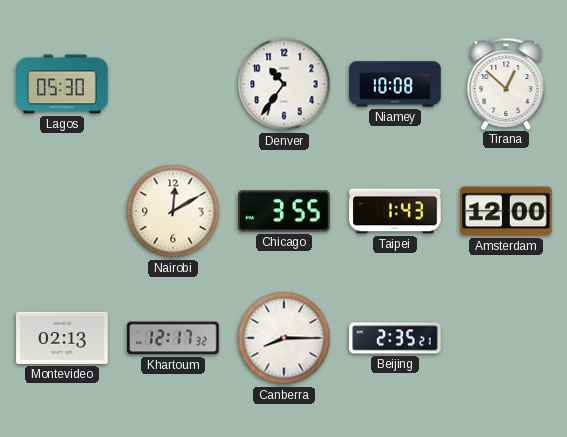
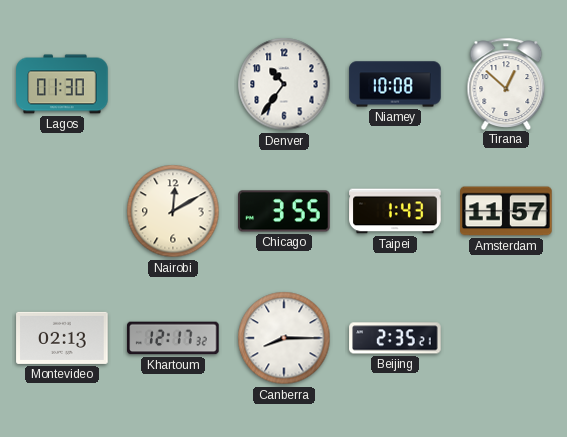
Lagos: 05:30 -> 01:30 (62, 84)
Amsterdam: 12:00 -> 11:57 (506, 211)
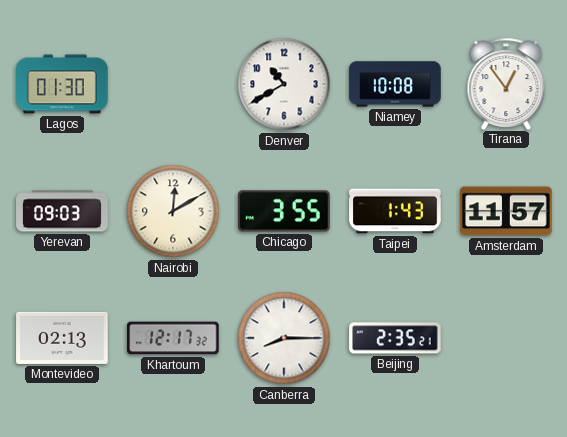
Denver: 10:36 -> 10:40 (284, 84)
Tirana: 12:52 -> 12:54 (506, 83)
Yerevan: none -> 09:03 (62, 211)
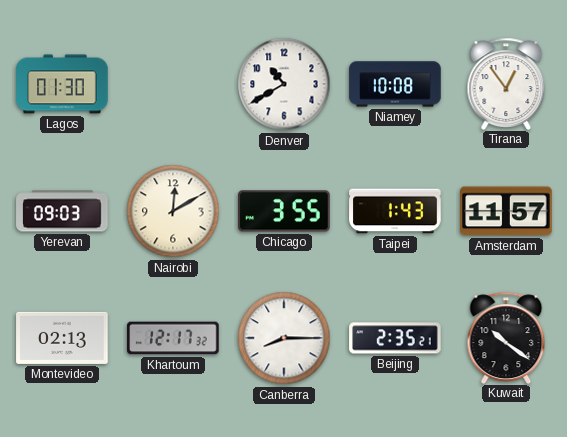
Kuwait: none -> 10:21 (506, 337)
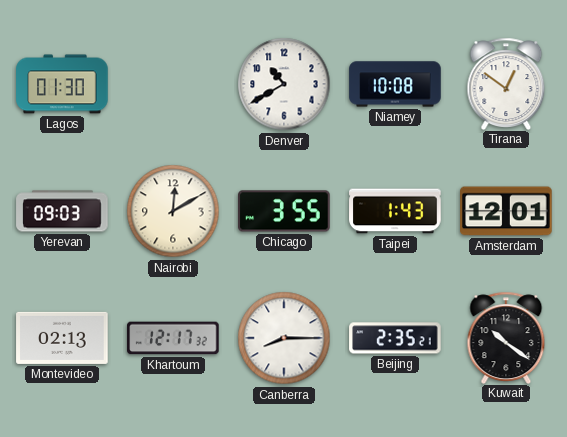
Tirana: 12:54 -> 12:51 (506, 83)
Amsterdam: 11:57 -> 12:01 (506, 211)
